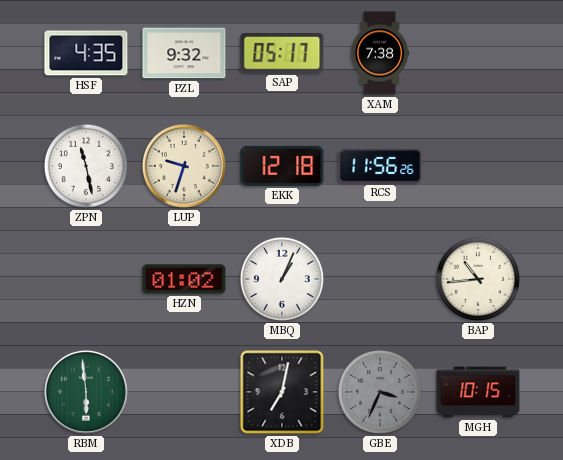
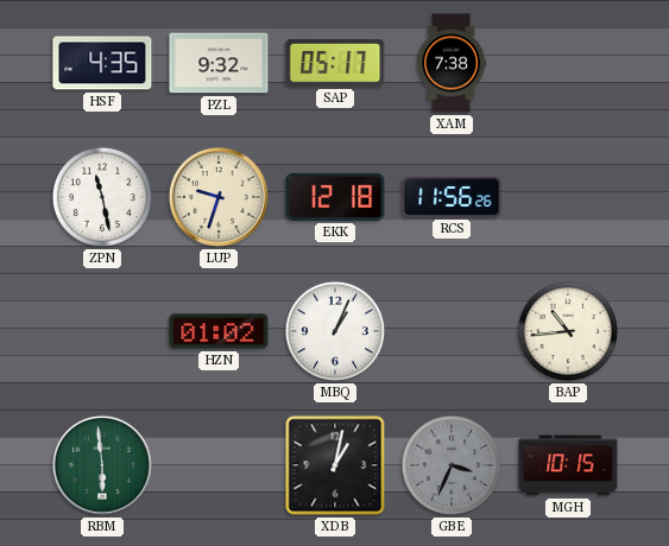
XDB: 7:02 -> 1:02 (335, 465)
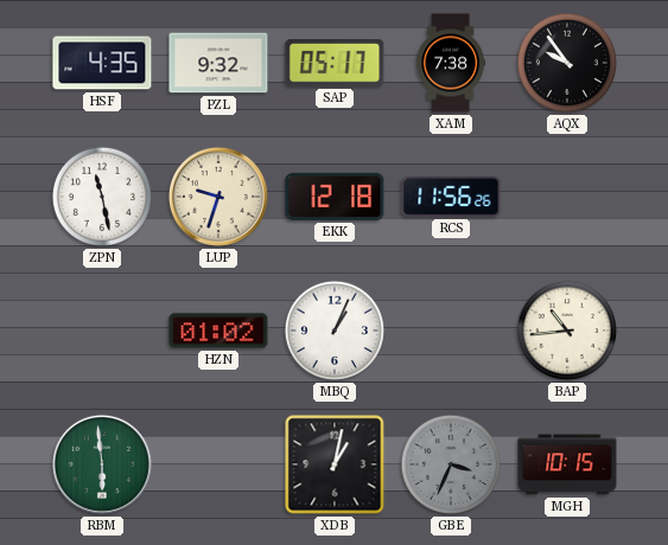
AQX: none -> 9:54 (567, 63)
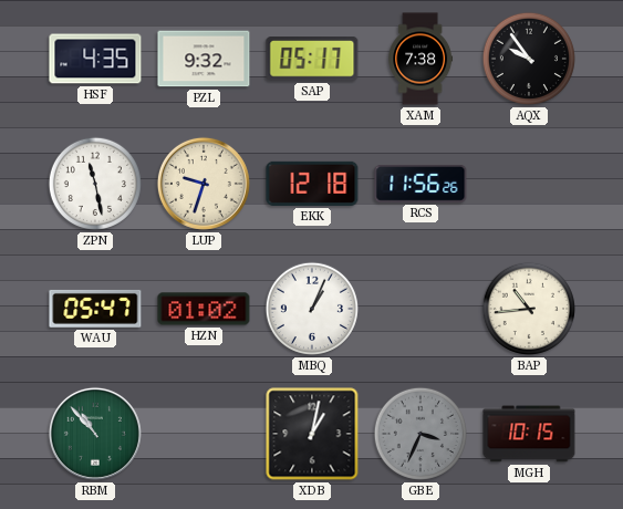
WAU: none -> 05:47 (95, 309)
RBM: 5:59 -> 10:53 (95, 434)
